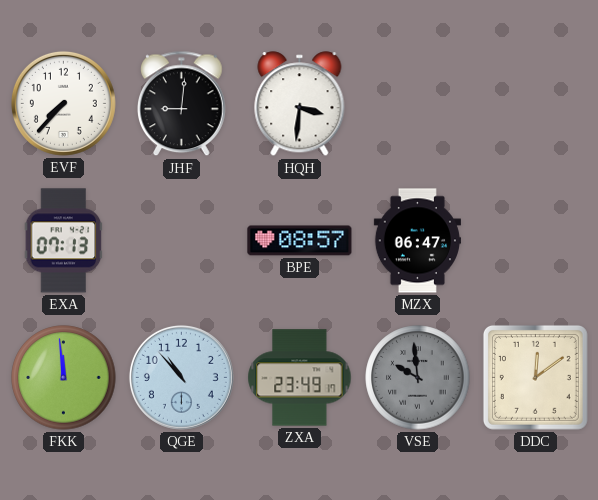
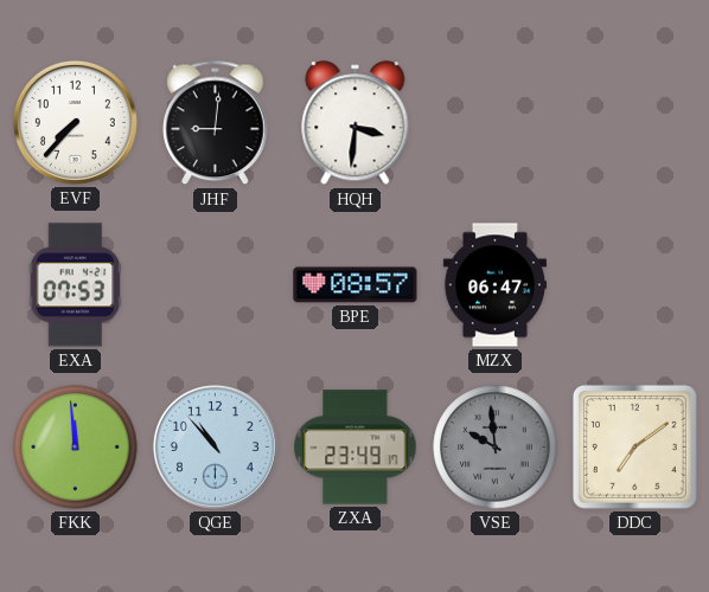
EXA: 07:13 -> 07:53 (76, 285)
DDC: 12:09 -> 7:09 (634, 446)
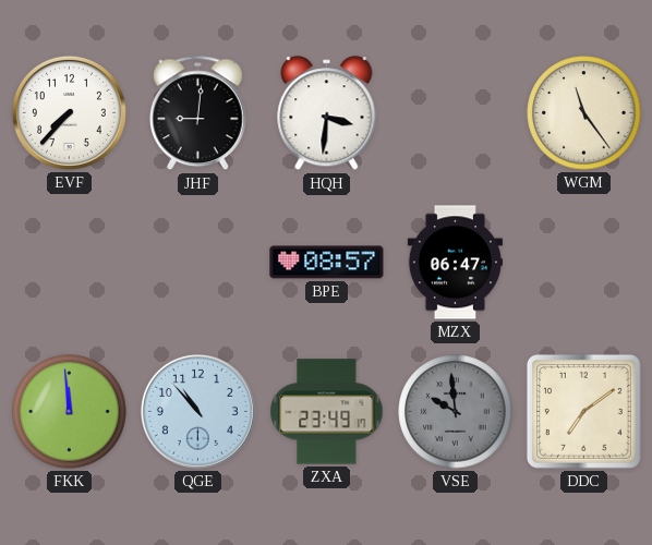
WGM: none -> 11:24 (584, 113)
EXA: 07:53 -> none (76, 285)
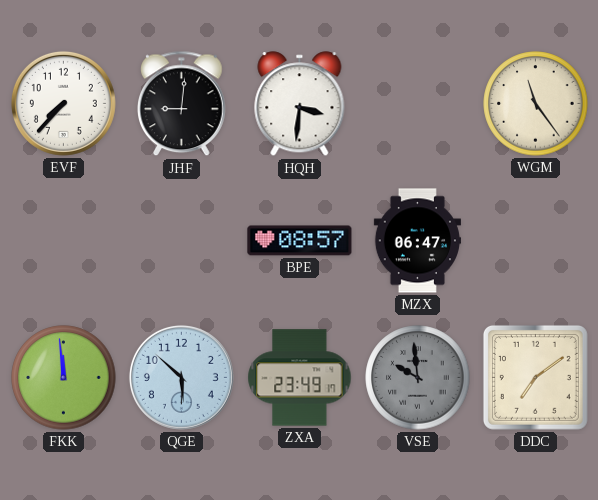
QGE: 10:53 -> 5:52 (181, 377)
